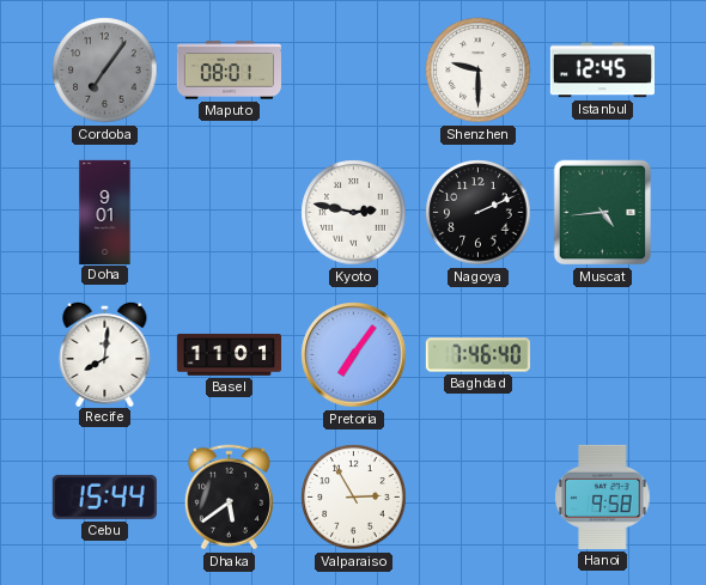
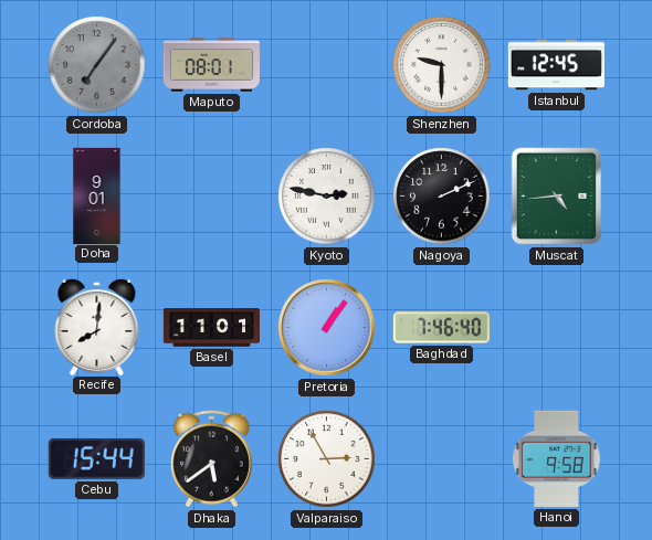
Pretoria: 7:06 -> 1:06 (327, 328)
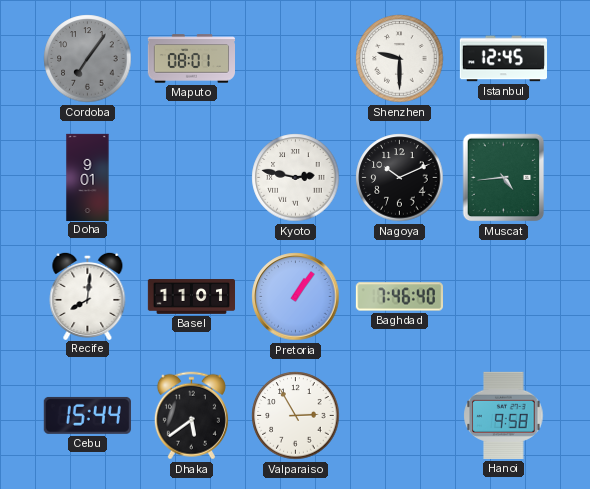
Nagoya: 2:11 -> 10:11 (400, 178)
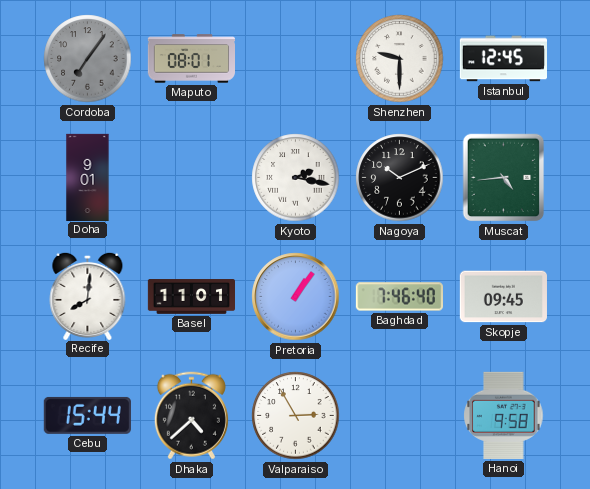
Kyoto: 2:47 -> 2:17 (296, 178)
Skopje: none -> 09:45 (503, 297)
Dhaka: 5:39 -> 4:38 (191, 416)
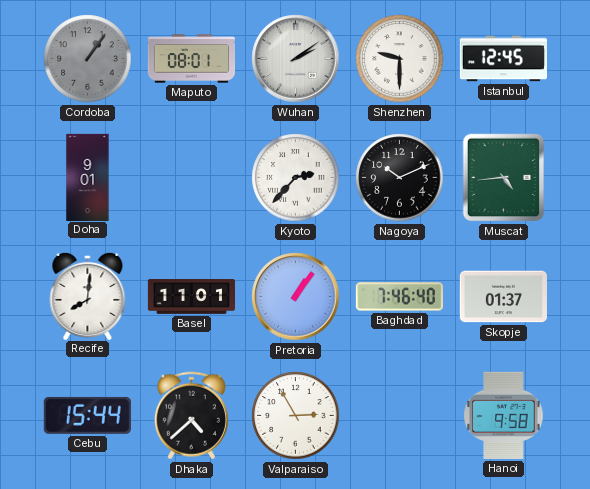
Cordoba: 7:06 -> 1:06 (88, 59)
Wuhan: none -> 2:09 (296, 59)
Kyoto: 2:17 -> 2:37 (296, 178)
Skopje: 09:45 -> 01:37 (503, 297)
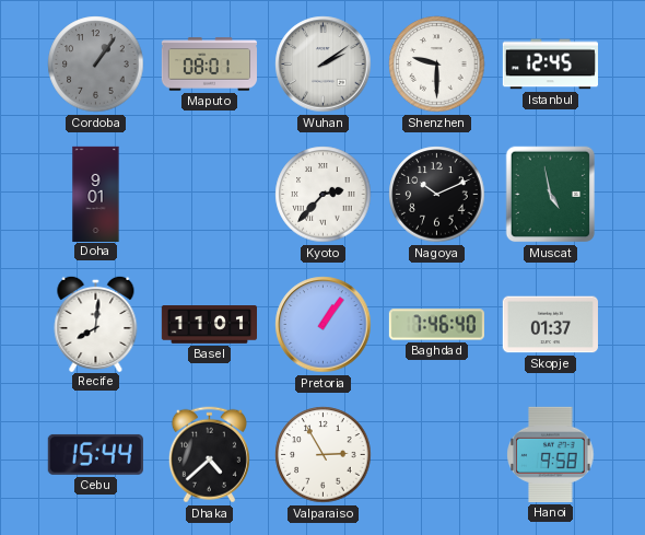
Muscat: 4:44 -> 4:58 (551, 195)
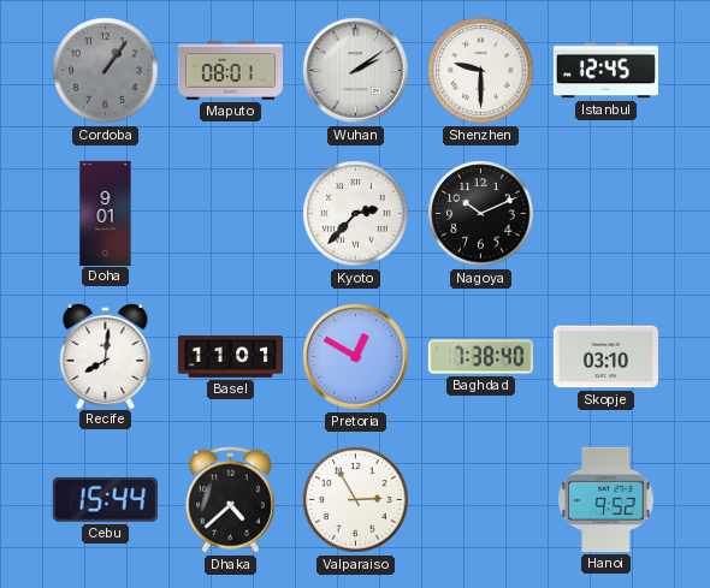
Muscat: 4:58 -> none (551, 195)
Pretoria: 1:06 -> 12:50 (356, 357)
Baghdad: 7:46 -> 7:38 (480, 357)
Skopje: 01:37 -> 03:10 (605, 357)
Hanoi: 9:58 -> 9:52 (607, 499)
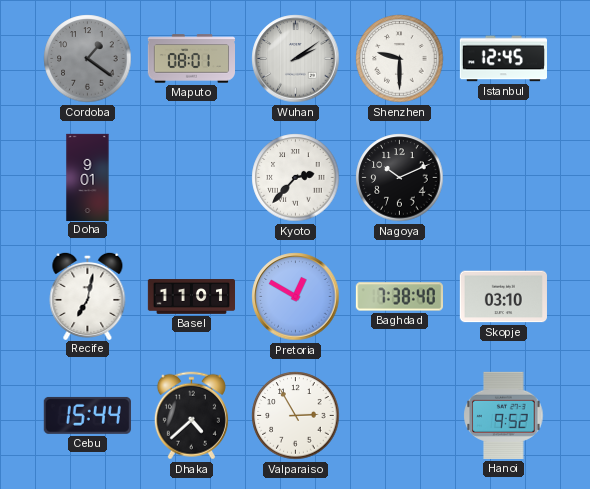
Cordoba: 1:06 -> 1:21 (88, 59)
Recife: 8:01 -> 7:02 (88, 295)
